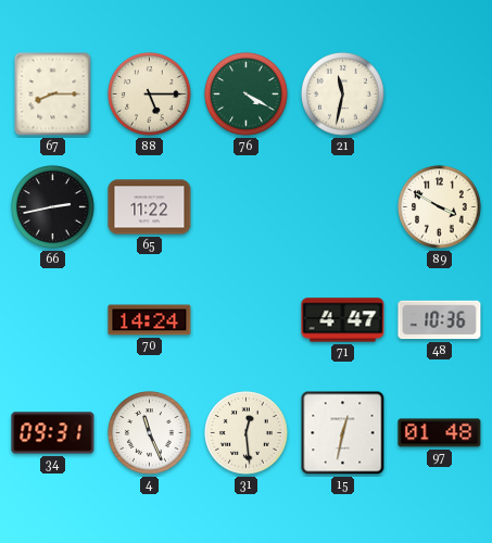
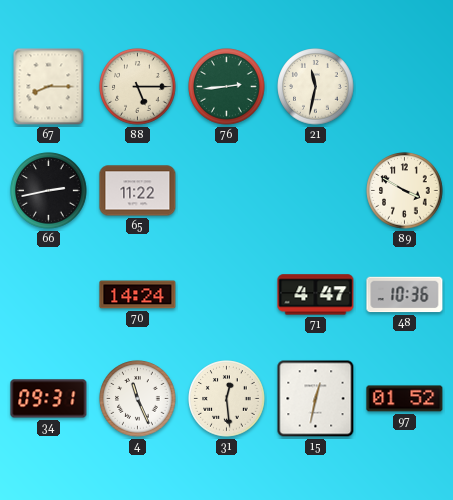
76: 4:20 -> 2:44 (227, 87)
97: 01:48 -> 01:52 (405, 399)
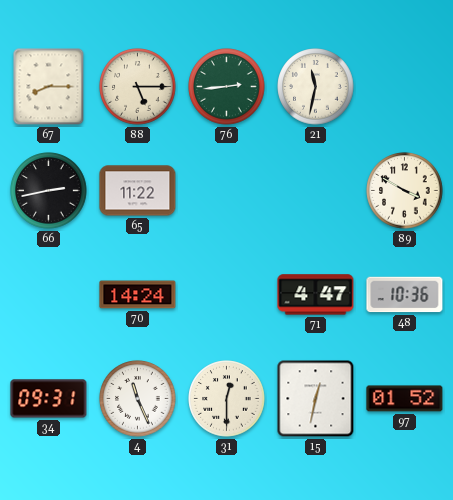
31: 12:29 -> 12:30 (227, 399)
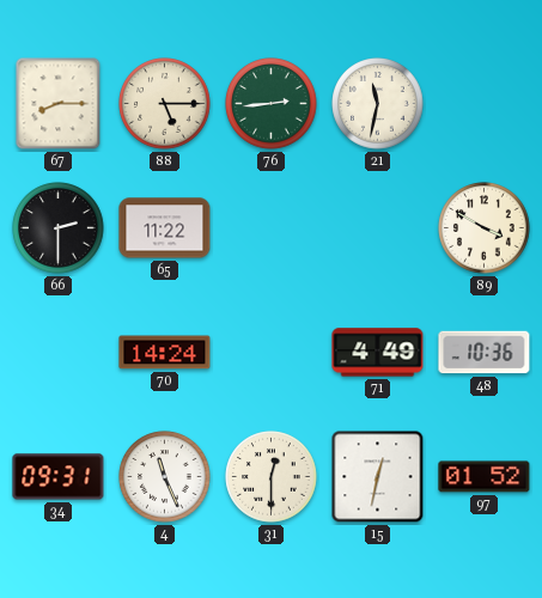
66: 2:43 -> 2:30 (59, 228)
71: 4:47 -> 4:49 (378, 353)
